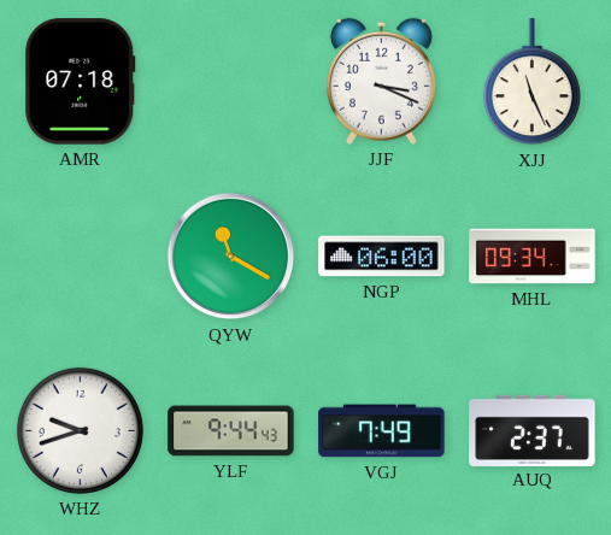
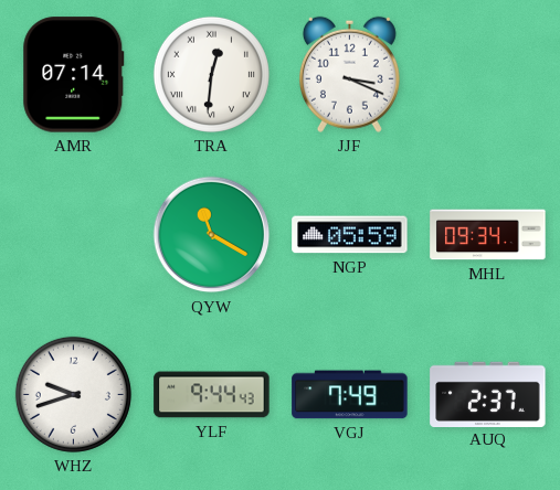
AMR: 07:18 -> 07:14 (74, 75)
TRA: none -> 12:31 (211, 74)
XJJ: 11:26 -> none (531, 82)
NGP: 06:00 -> 05:59 (350, 235)
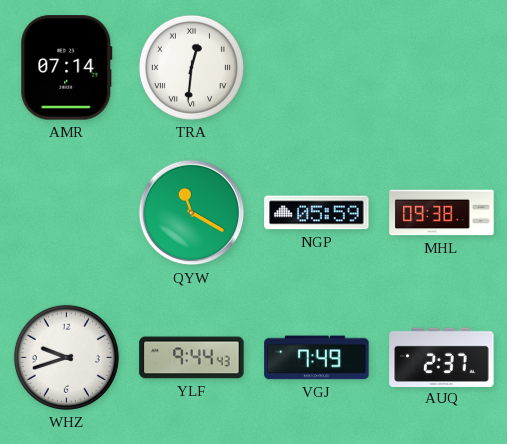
JJF: 3:19 -> none (349, 74)
MHL: 09:34 -> 09:38 (442, 213)
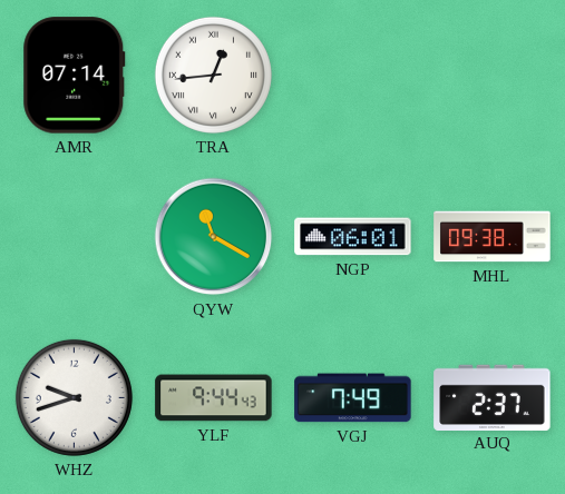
TRA: 12:31 -> 12:44 (213, 75)
NGP: 05:59 -> 06:01 (353, 237)
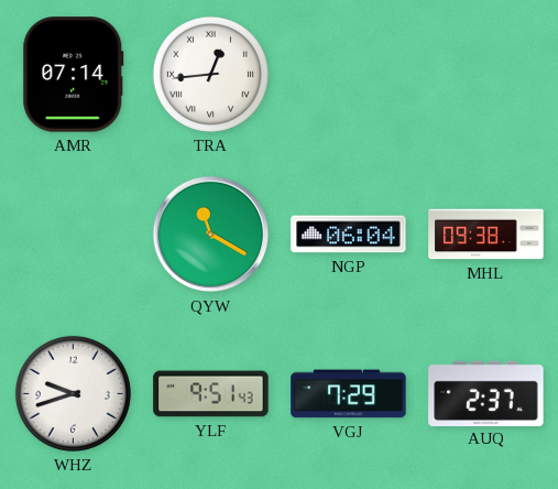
NGP: 06:01 -> 06:04 (349, 235)
YLF: 9:44 -> 9:51 (211, 394)
VGJ: 7:49 -> 7:29 (349, 394)
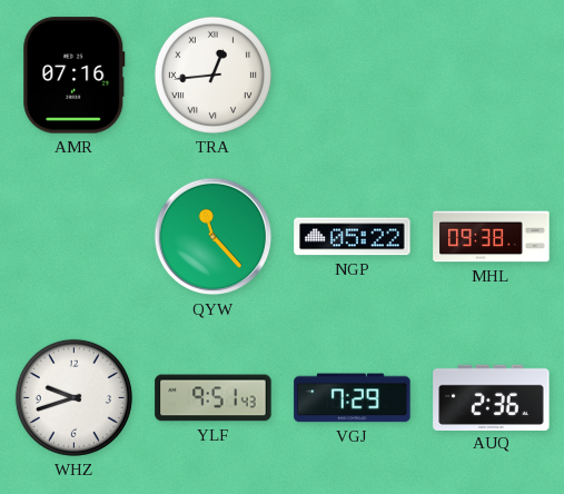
AMR: 07:14 -> 07:16 (75, 76)
QYW: 11:20 -> 11:23 (214, 237)
NGP: 06:04 -> 05:22 (353, 237)
AUQ: 2:37 -> 2:36 (492, 397)
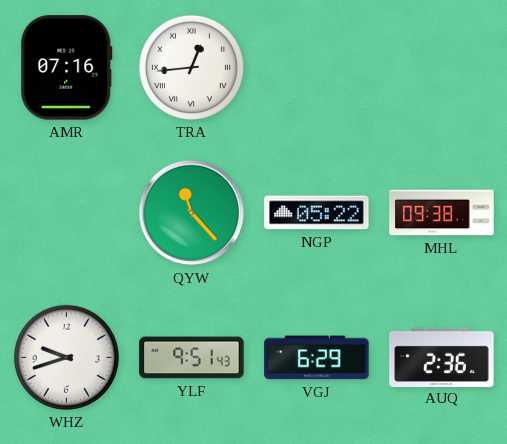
VGJ: 7:29 -> 6:29 (317, 358)
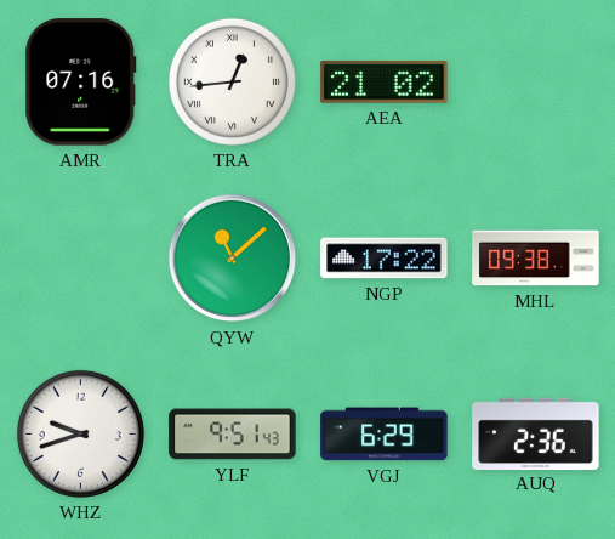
AEA: none -> 21:02 (385, 83)
QYW: 11:23 -> 11:08 (233, 259)
NGP: 05:22 -> 17:22 (385, 259)
